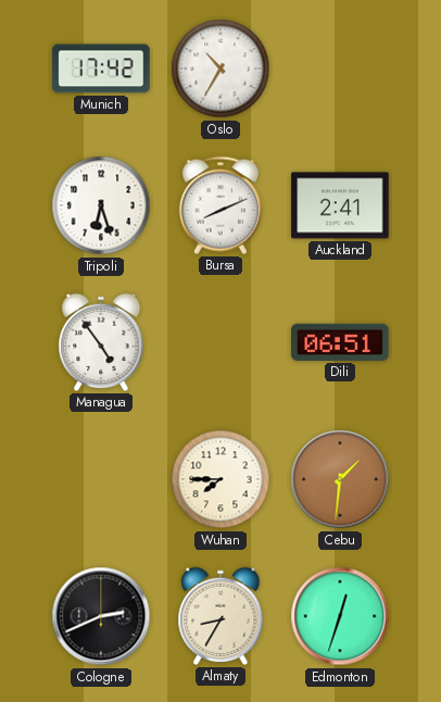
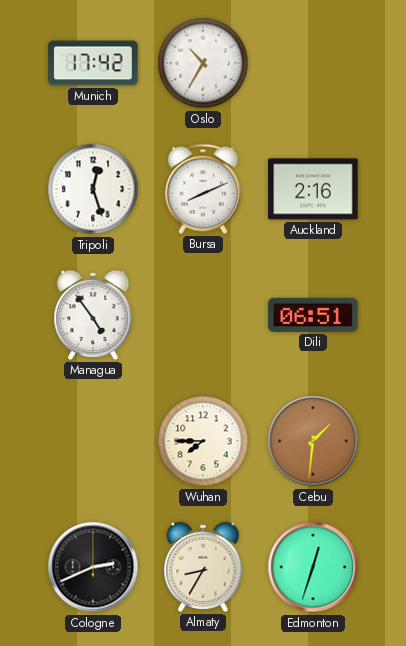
Tripoli: 6:27 -> 12:27 (93, 189)
Auckland: 2:41 -> 2:16 (313, 189)
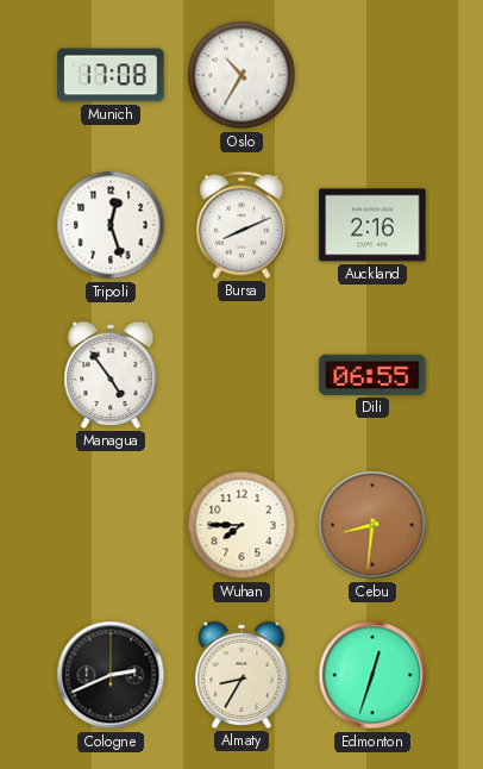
Munich: 17:42 -> 17:08 (111, 75)
Dili: 06:51 -> 06:55 (372, 375)
Cebu: 1:31 -> 8:31 (372, 525)
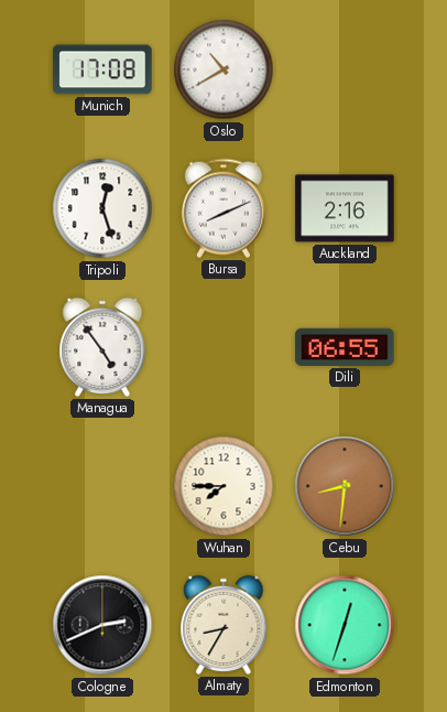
Oslo: 10:35 -> 10:40 (223, 69)
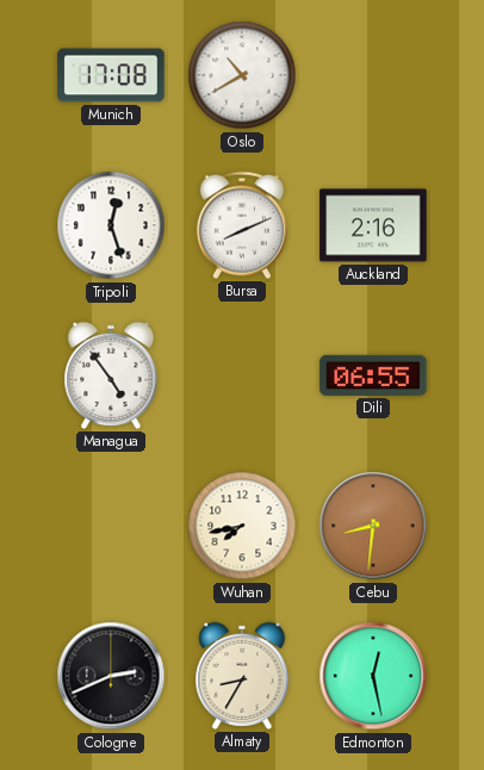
Wuhan: 7:45 -> 7:43 (242, 526)
Edmonton: 12:33 -> 12:28 (373, 676)
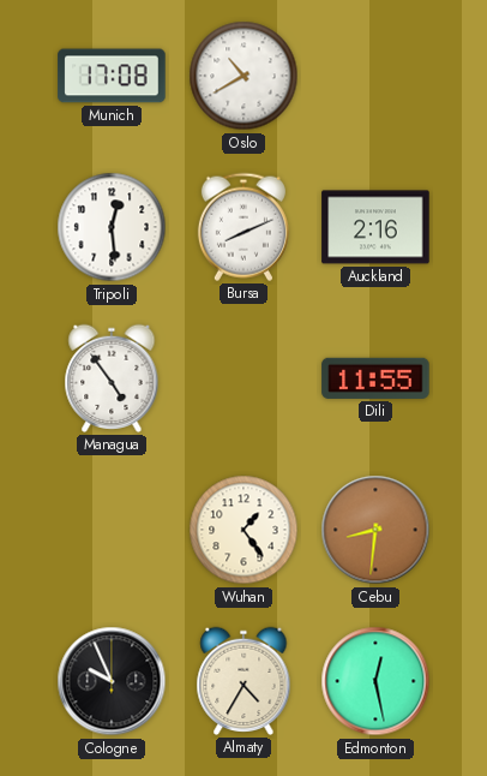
Tripoli: 12:27 -> 12:29 (112, 227)
Dili: 06:55 -> 11:55 (375, 378)
Wuhan: 7:43 -> 1:24 (243, 530)
Cologne: 2:41 -> 9:56 (112, 681)
Almaty: 8:35 -> 4:35 (243, 681)
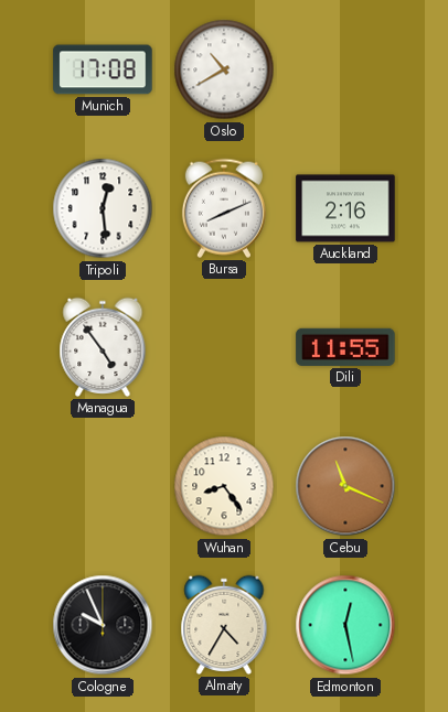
Wuhan: 1:24 -> 8:24 (224, 486)
Cebu: 8:31 -> 11:19 (345, 486)
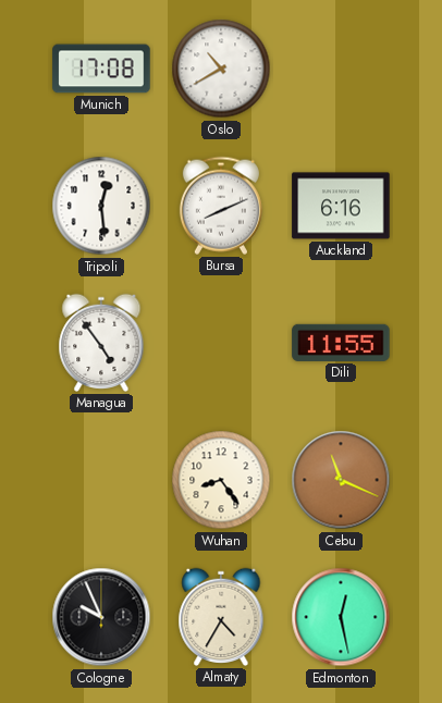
Auckland: 2:16 -> 6:16 (341, 206)
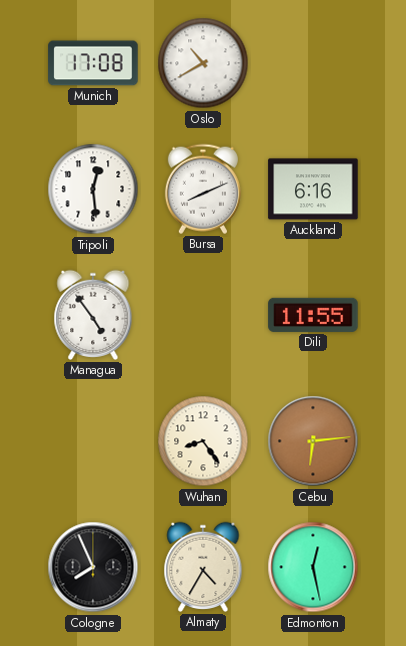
Cebu: 11:19 -> 6:14 (313, 441)
Cologne: 9:56 -> 7:56 (93, 567)
